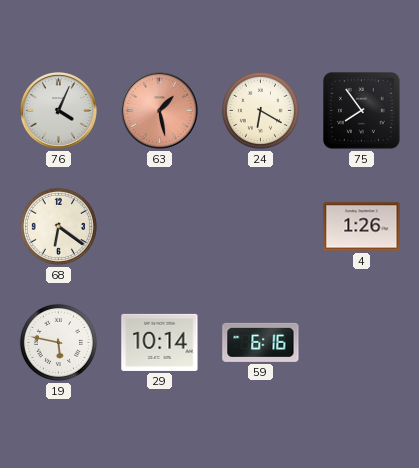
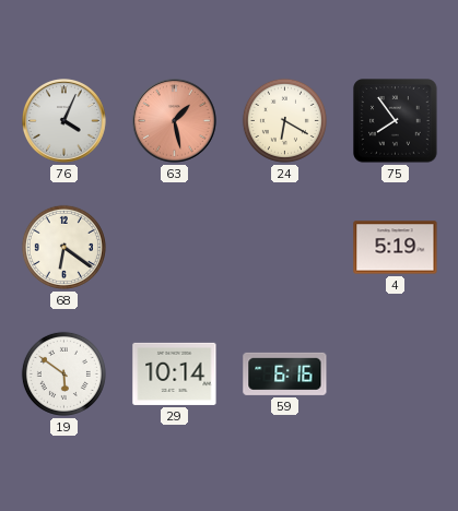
4: 1:26 -> 5:19 (396, 248)
19: 5:47 -> 5:51 (63, 373)
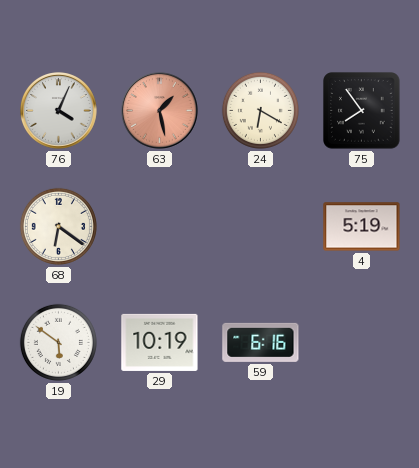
29: 10:14 -> 10:19 (160, 342)
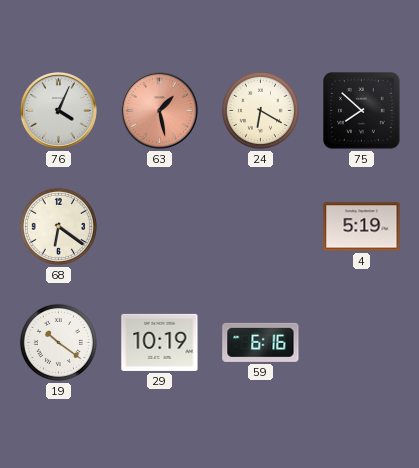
75: 7:54 -> 7:52 (362, 111)
19: 5:51 -> 10:21 (58, 342)
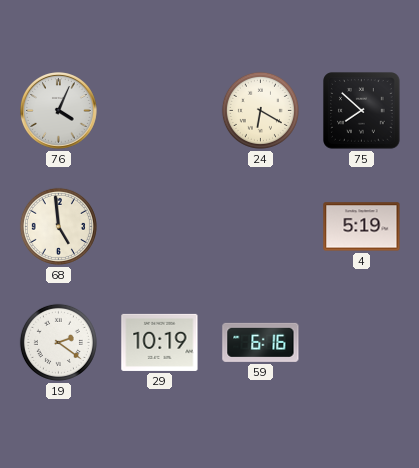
63: 1:28 -> none (160, 111)
68: 6:21 -> 4:59 (58, 226)
19: 10:21 -> 2:21 (58, 342)
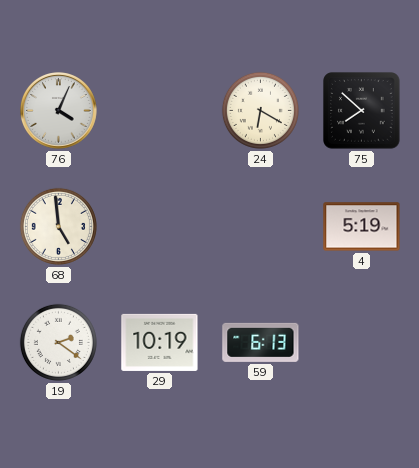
59: 6:16 -> 6:13 (261, 342)
